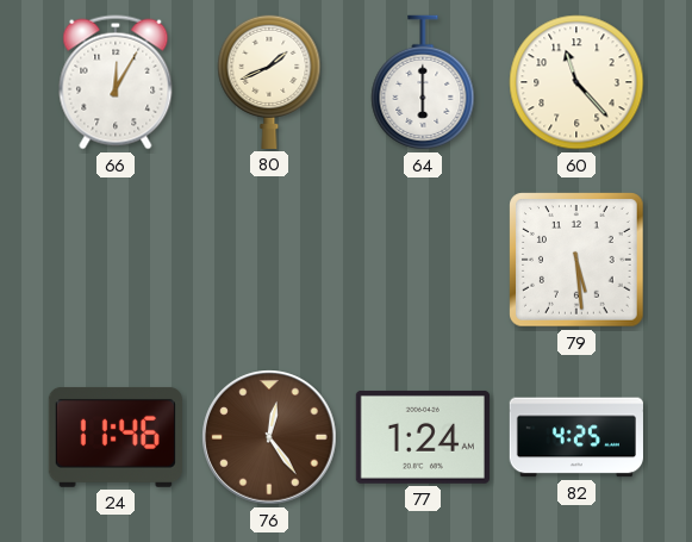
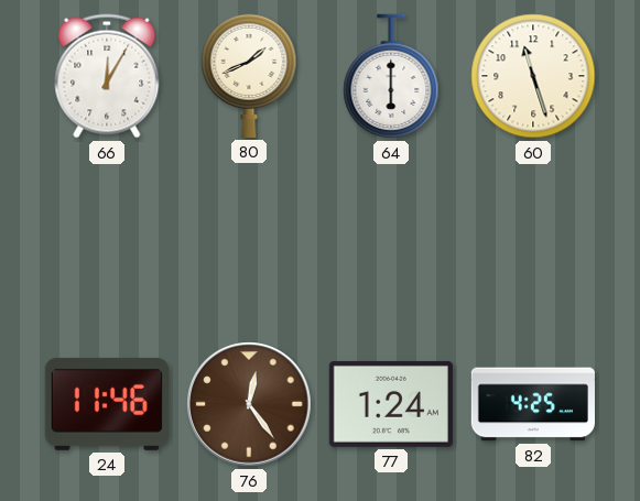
60: 11:23 -> 11:27 (533, 76)
79: 5:29 -> none (576, 260)
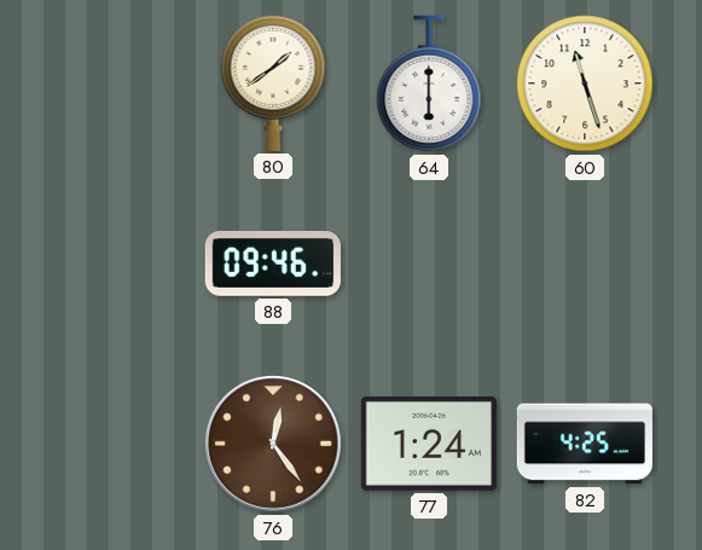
66: 12:05 -> none (107, 76)
80: 1:41 -> 1:39 (273, 82)
88: none -> 09:46 (273, 265)
24: 11:46 -> none (107, 404)
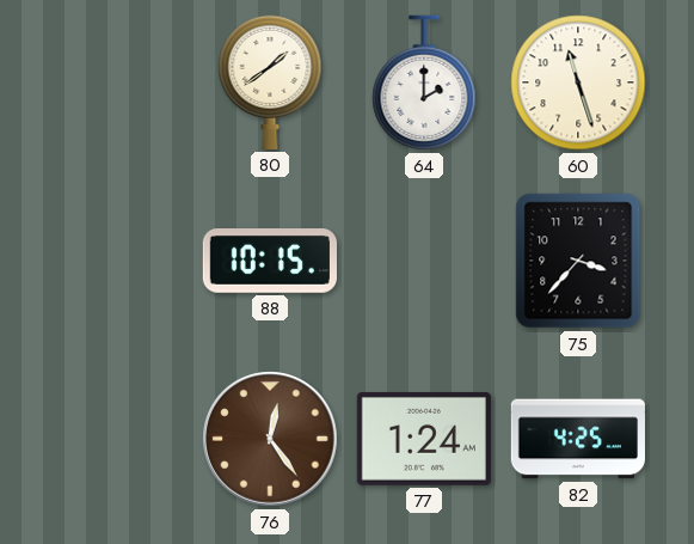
64: 6:00 -> 2:00 (424, 82)
88: 09:46 -> 10:15 (270, 262)
75: none -> 3:37 (578, 261)
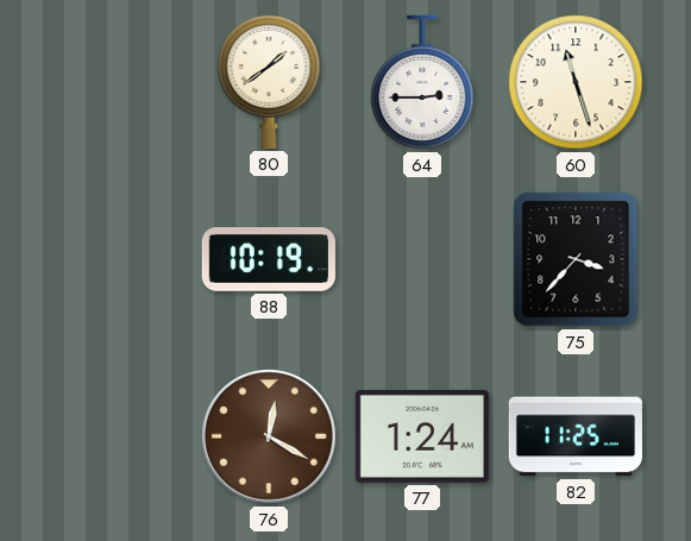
64: 2:00 -> 2:45 (422, 82)
88: 10:15 -> 10:19 (269, 260)
76: 12:24 -> 12:20 (269, 436)
82: 4:25 -> 11:25 (576, 436)
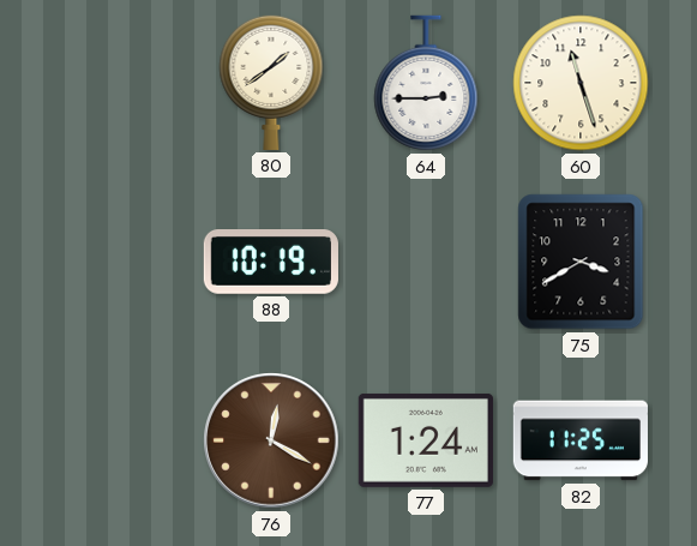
75: 3:37 -> 3:40 (581, 262)
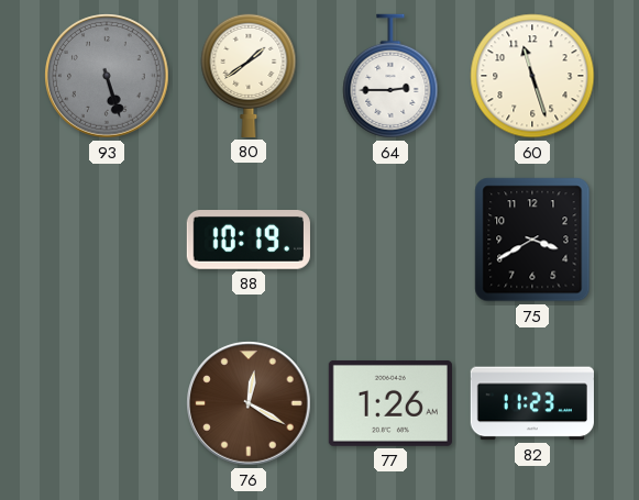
93: none -> 5:27 (107, 76)
77: 1:24 -> 1:26 (390, 403)
82: 11:25 -> 11:23 (532, 403)
